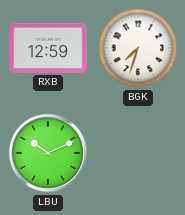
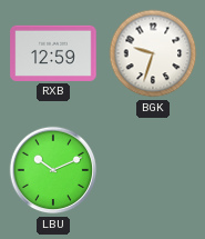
BGK: 7:33 -> 9:33 (153, 53)
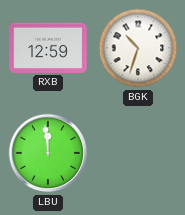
BGK: 9:33 -> 10:33 (138, 48)
LBU: 10:11 -> 11:59 (48, 153)
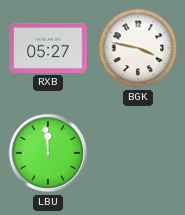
RXB: 12:59 -> 05:27 (48, 48)
BGK: 10:33 -> 3:47 (138, 48)
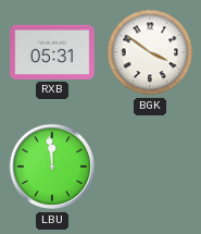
RXB: 05:27 -> 05:31 (52, 52)
BGK: 3:47 -> 3:51 (150, 52)
